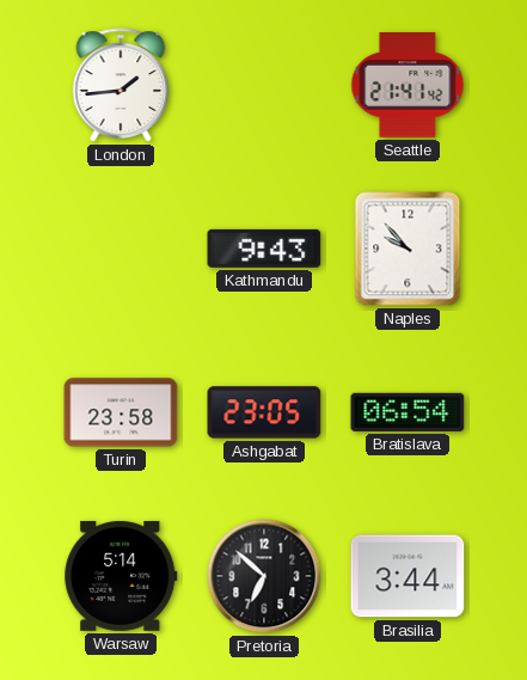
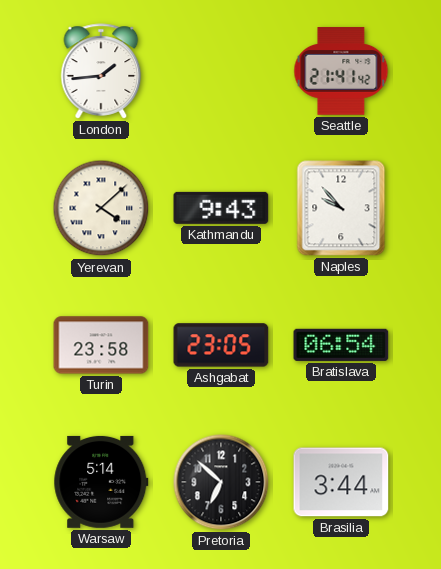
Yerevan: none -> 4:08 (101, 208)
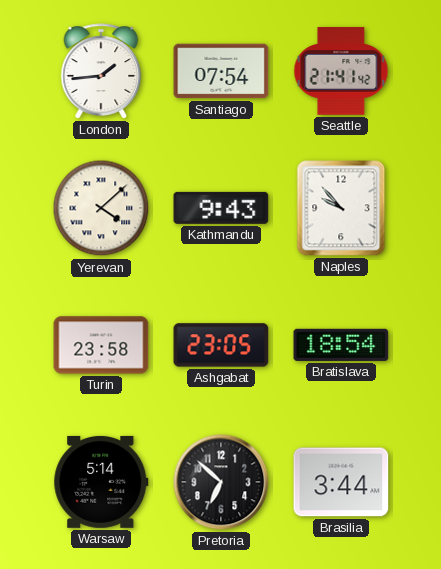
Santiago: none -> 07:54 (221, 71)
Bratislava: 06:54 -> 18:54 (341, 345)
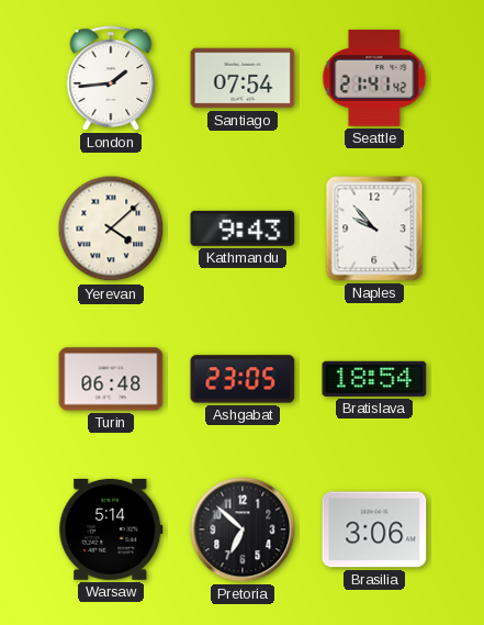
Turin: 23:58 -> 06:48 (111, 379)
Brasilia: 3:44 -> 3:06 (374, 529)
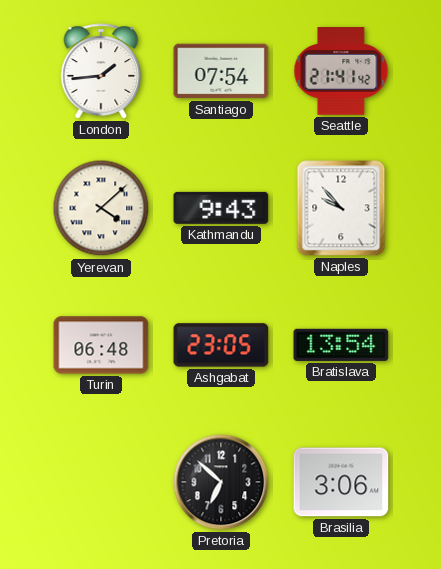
Bratislava: 18:54 -> 13:54 (341, 345)
Warsaw: 5:14 -> none (111, 529)
